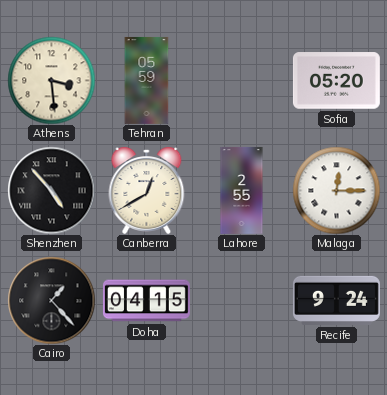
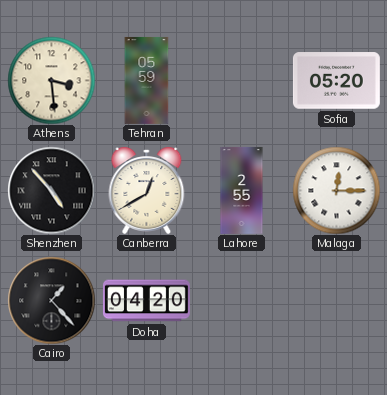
Doha: 04:15 -> 04:20 (146, 301)
Recife: 9:24 -> none (336, 300)
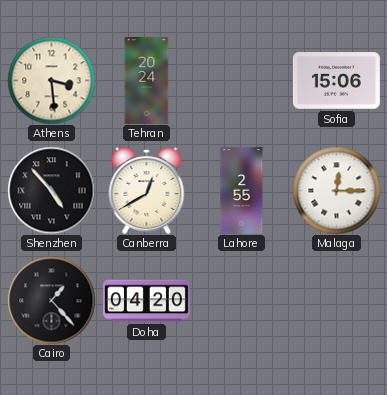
Tehran: 05:59 -> 20:24 (147, 80)
Sofia: 05:20 -> 15:06 (336, 81)
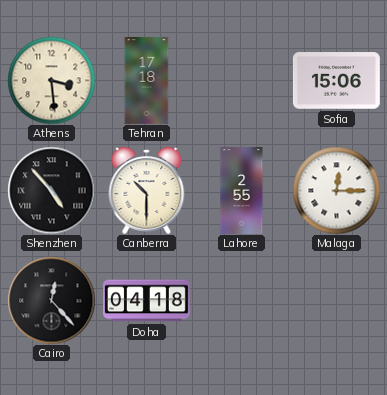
Tehran: 20:24 -> 17:18 (147, 80)
Canberra: 12:40 -> 10:30 (147, 190)
Cairo: 1:23 -> 12:23 (51, 300)
Doha: 04:20 -> 04:18 (146, 301)
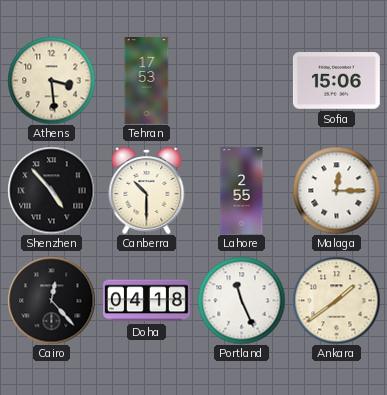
Tehran: 17:18 -> 17:53 (147, 80)
Portland: none -> 11:26 (241, 300)
Ankara: none -> 1:39 (336, 300)
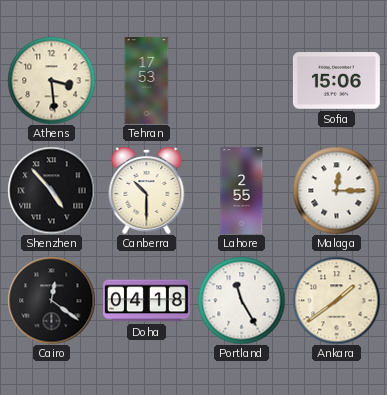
Cairo: 12:23 -> 12:21 (51, 300)
Portland: 11:26 -> 11:25 (241, 300)
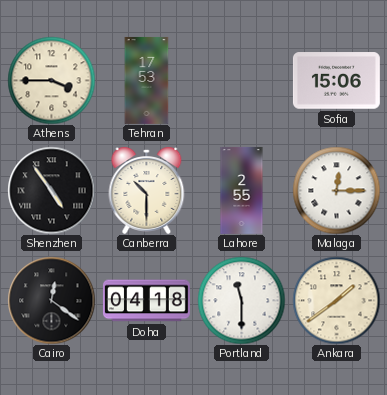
Athens: 3:29 -> 3:45 (51, 80)
Shenzhen: 4:53 -> 4:54 (51, 190)
Portland: 11:25 -> 11:30 (241, 300)
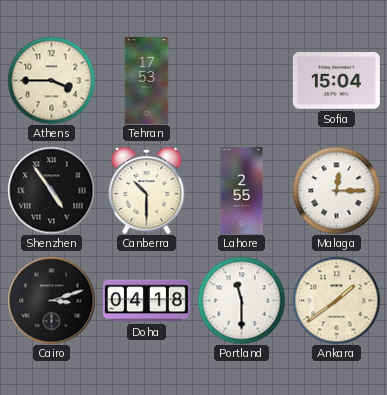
Sofia: 15:06 -> 15:04 (336, 81)
Cairo: 12:21 -> 3:12 (51, 300)
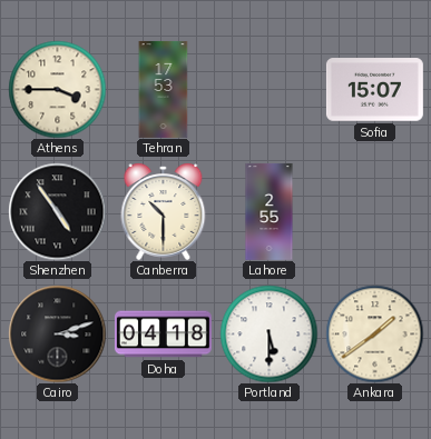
Sofia: 15:04 -> 15:07 (374, 90)
Malaga: 12:15 -> none (336, 190)
Portland: 11:30 -> 5:30 (268, 333)
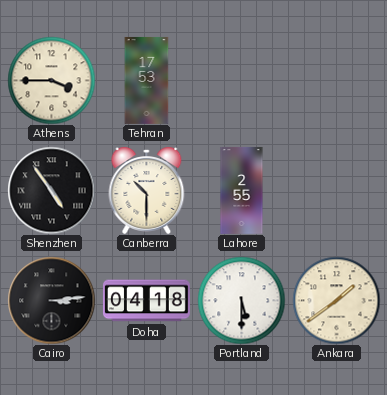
Sofia: 15:07 -> none (374, 90)
Cairo: 3:12 -> 3:14 (51, 300)
